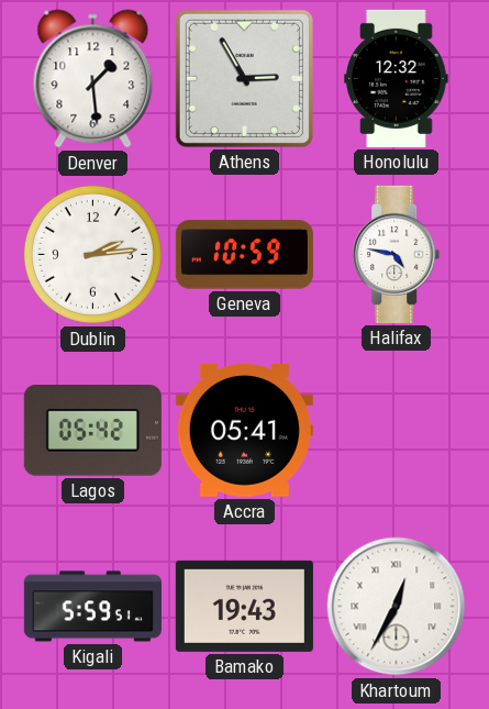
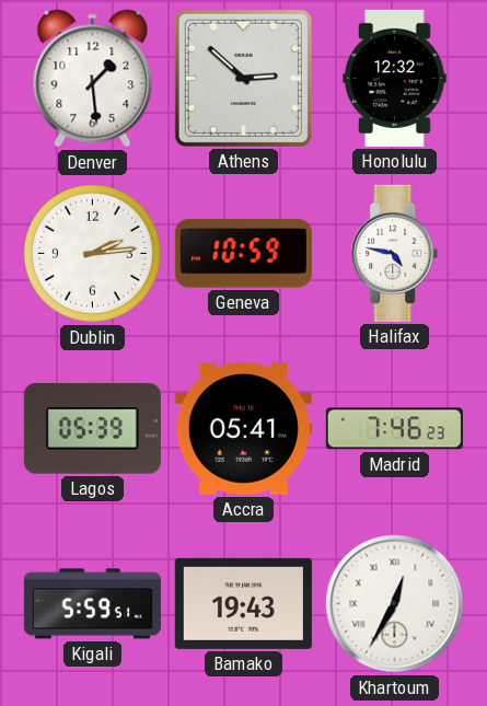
Athens: 2:55 -> 2:52 (243, 78)
Lagos: 05:42 -> 05:39 (92, 429)
Madrid: none -> 7:46 (394, 429)
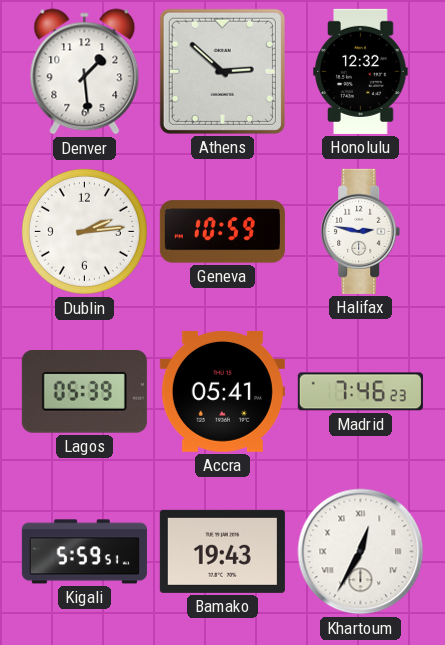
Halifax: 4:47 -> 2:47 (361, 231)
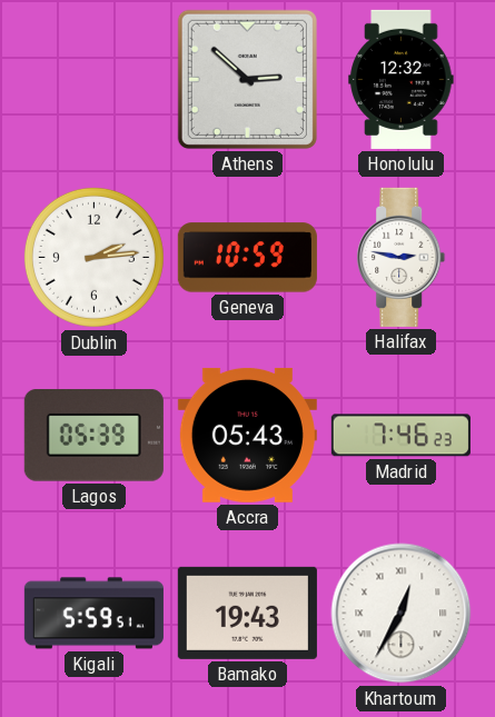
Denver: 1:29 -> none (85, 72)
Accra: 05:41 -> 05:43 (247, 435)
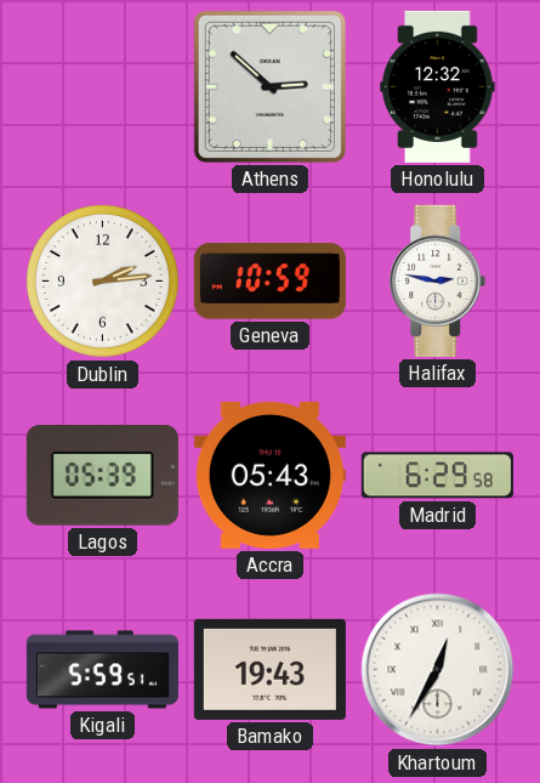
Madrid: 7:46 -> 6:29 (437, 476)
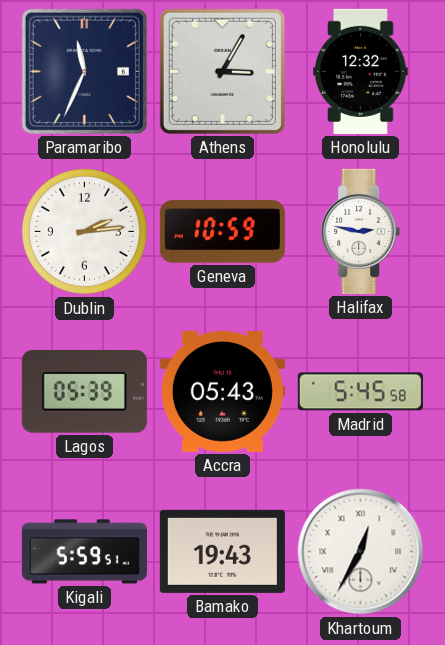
Paramaribo: none -> 11:34 (84, 71)
Athens: 2:52 -> 3:05 (222, 71)
Madrid: 6:29 -> 5:45 (360, 392)
